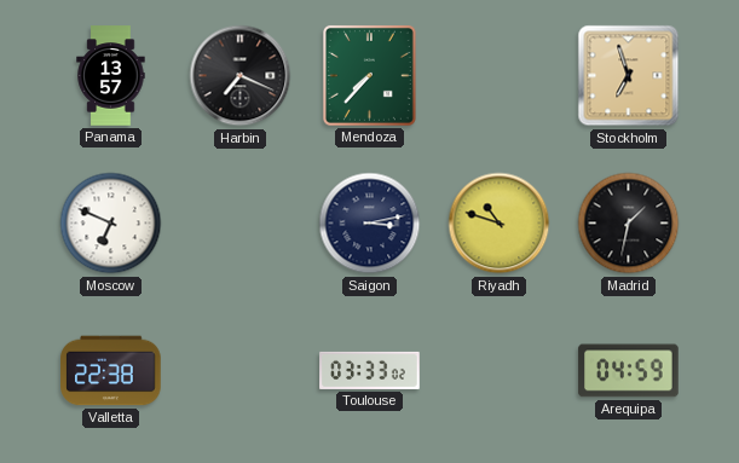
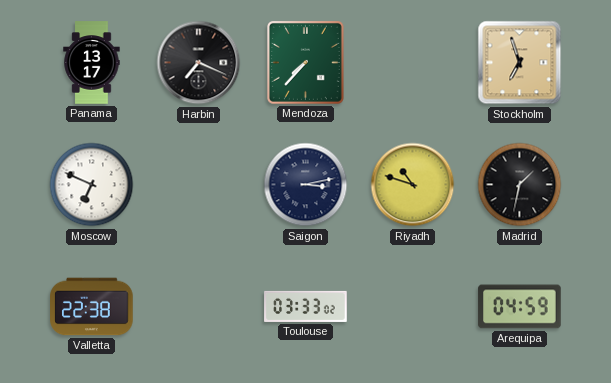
Panama: 13:57 -> 13:17 (92, 63)
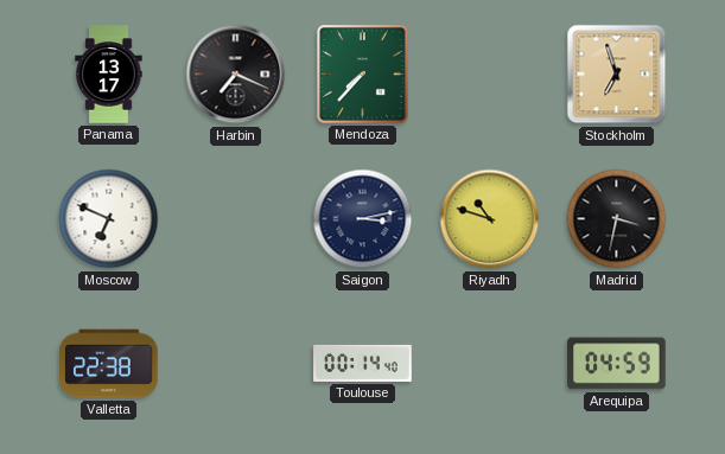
Madrid: 1:32 -> 3:32 (617, 219)
Toulouse: 03:33 -> 00:14 (363, 363)
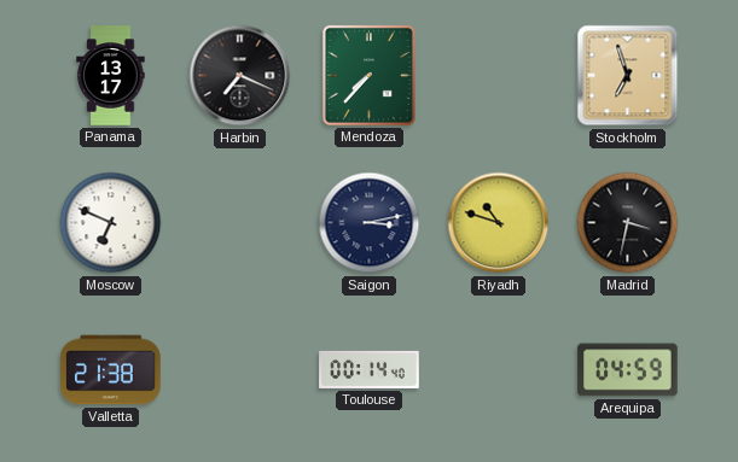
Valletta: 22:38 -> 21:38 (111, 370)
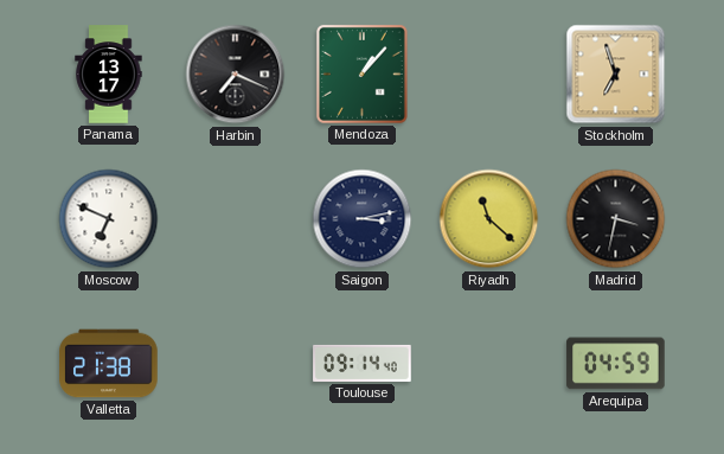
Mendoza: 7:37 -> 1:07 (361, 73)
Riyadh: 10:48 -> 11:22 (489, 219)
Toulouse: 00:14 -> 09:14 (363, 363)
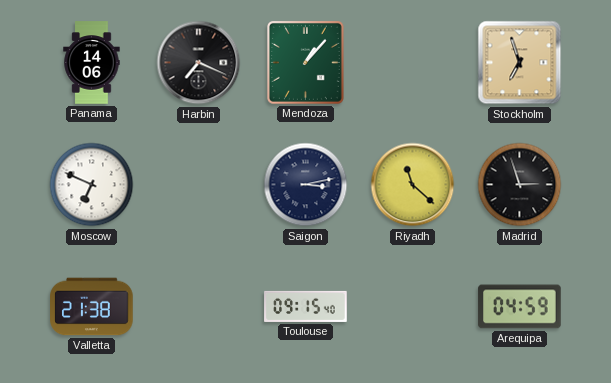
Panama: 13:17 -> 14:06 (92, 63)
Madrid: 3:32 -> 2:57 (520, 185)
Toulouse: 09:14 -> 09:15 (306, 306)
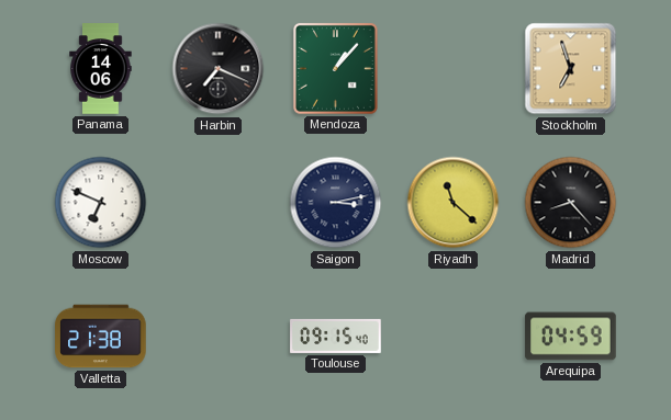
Madrid: 2:57 -> 8:23 (571, 203)
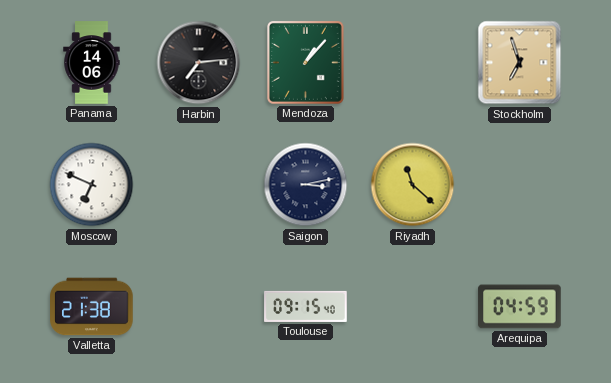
Harbin: 7:19 -> 7:14 (199, 63)
Madrid: 8:23 -> none (571, 203)
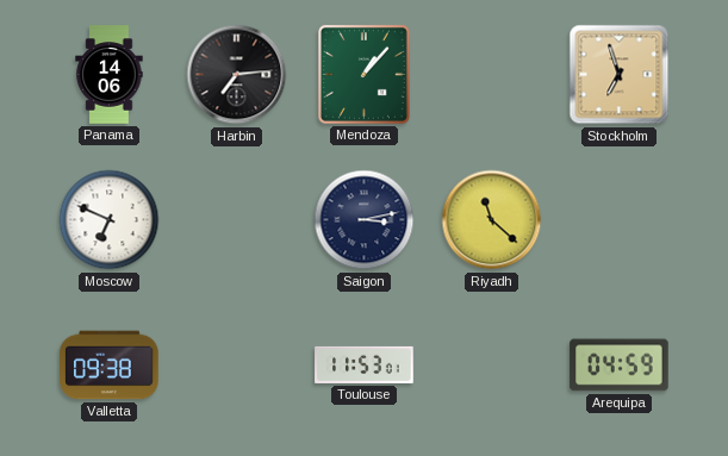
Valletta: 21:38 -> 09:38 (110, 366)
Toulouse: 09:15 -> 11:53 (365, 364)
